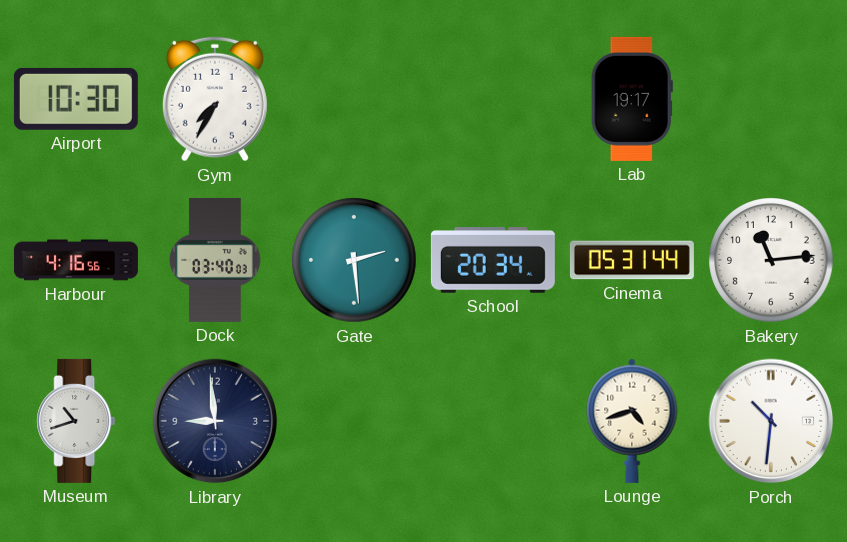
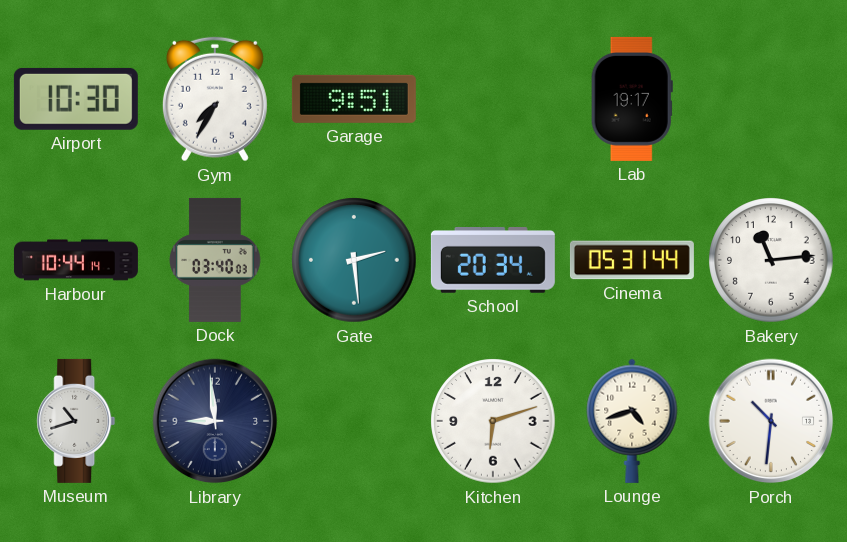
Garage: none -> 9:51 (354, 99)
Harbour: 4:16 -> 10:44 (76, 260)
Kitchen: none -> 6:12 (493, 421)
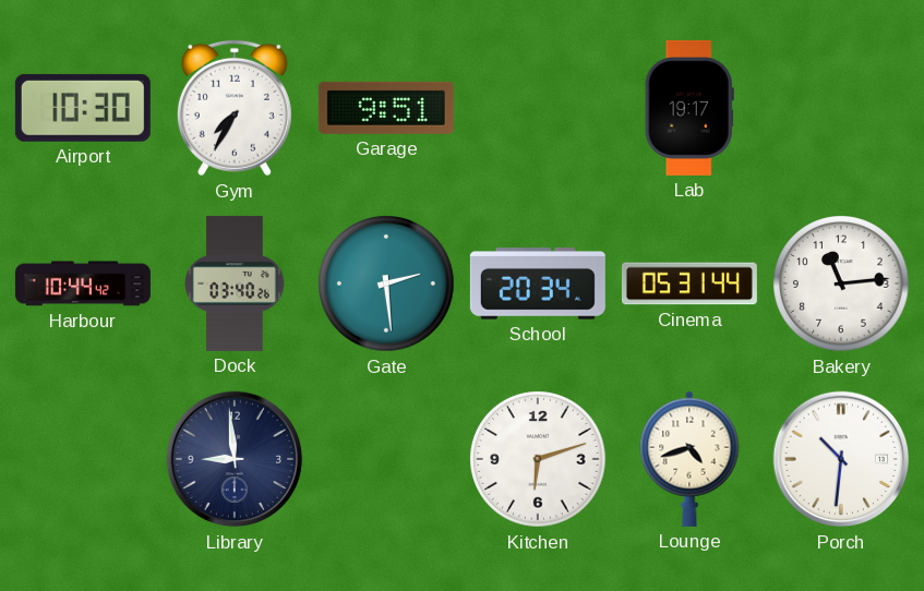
Harbour: 10:44:14 -> 10:44:42 (83, 284)
Dock: 03:40:03 -> 03:40:26 (235, 284)
Museum: 10:42 -> none (76, 421)
